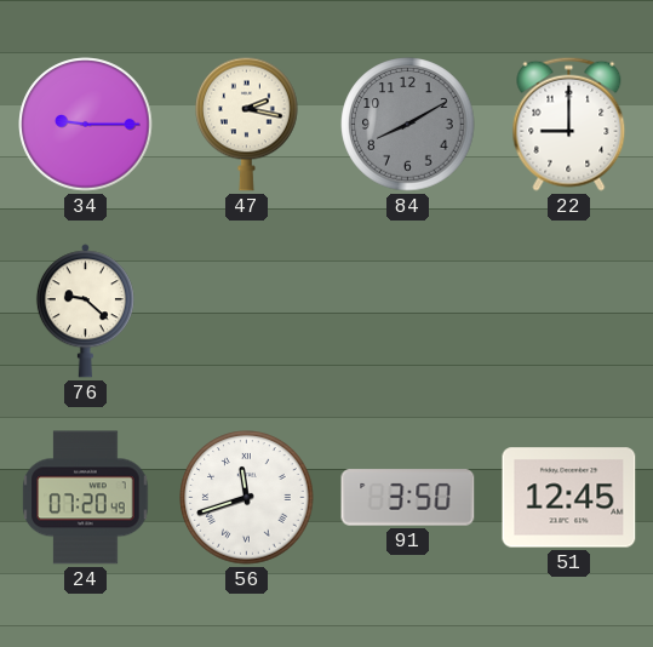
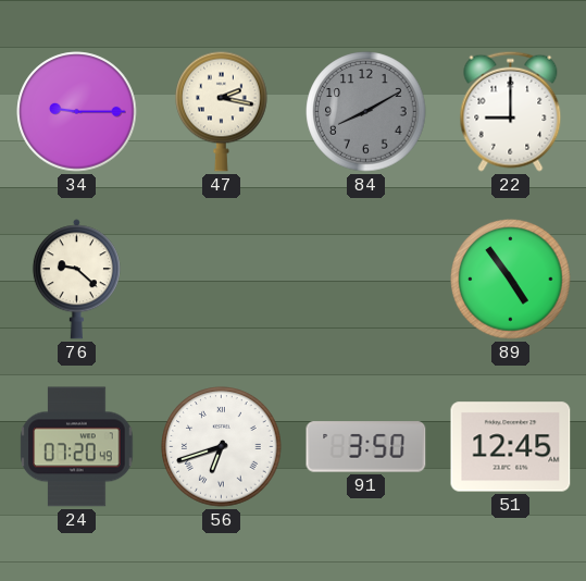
89: none -> 4:54 (511, 280)
56: 11:42 -> 6:42 (222, 447)
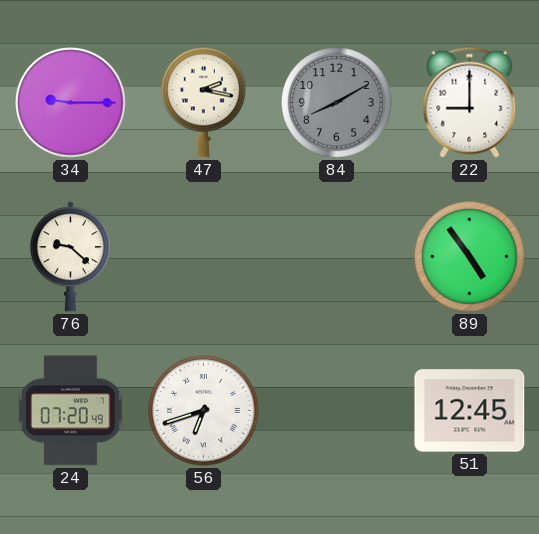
91: 3:50 -> none (366, 447)
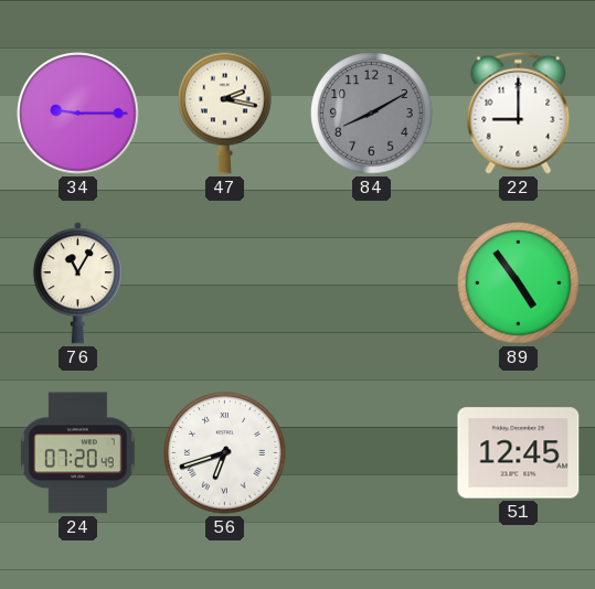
76: 9:22 -> 11:05 (77, 283)
